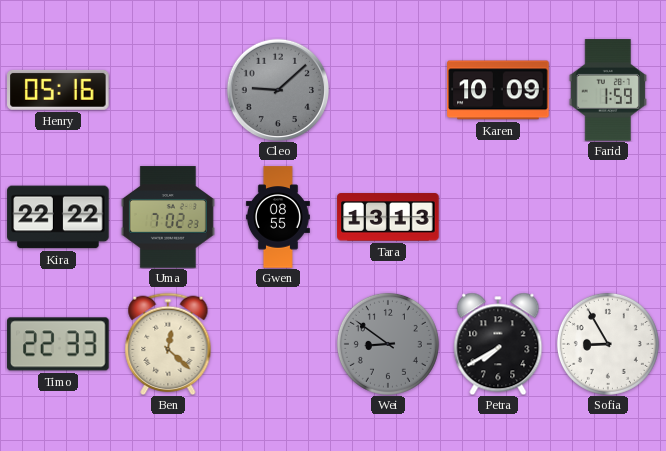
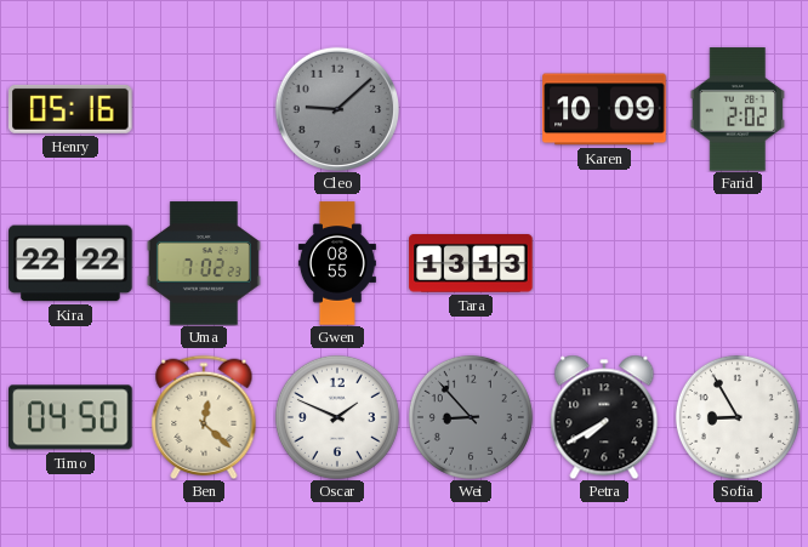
Farid: 1:59 -> 2:02 (736, 109)
Timo: 22:33 -> 04:50 (70, 417)
Oscar: none -> 1:49 (337, 417)
Wei: 8:51 -> 8:53 (471, 417)
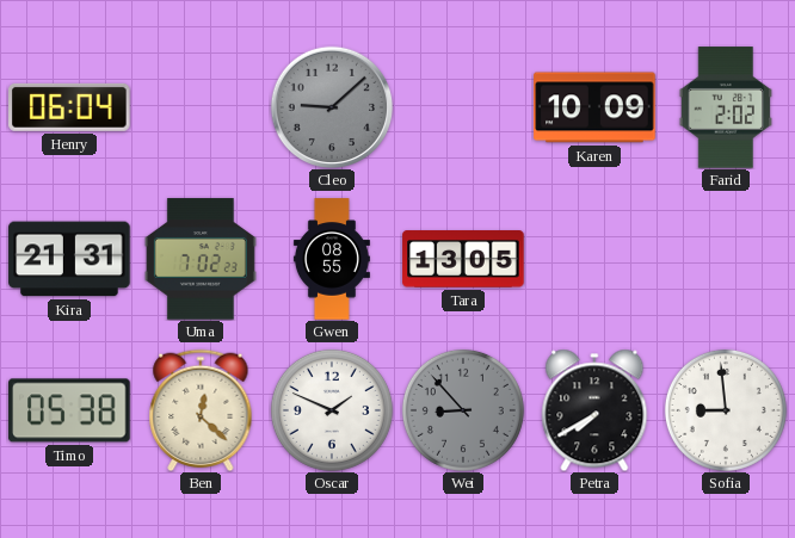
Henry: 05:16 -> 06:04 (69, 107)
Kira: 22:22 -> 21:31 (69, 259)
Tara: 13:13 -> 13:05 (463, 259)
Timo: 04:50 -> 05:38 (69, 410)
Sofia: 8:55 -> 8:59 (726, 410)
